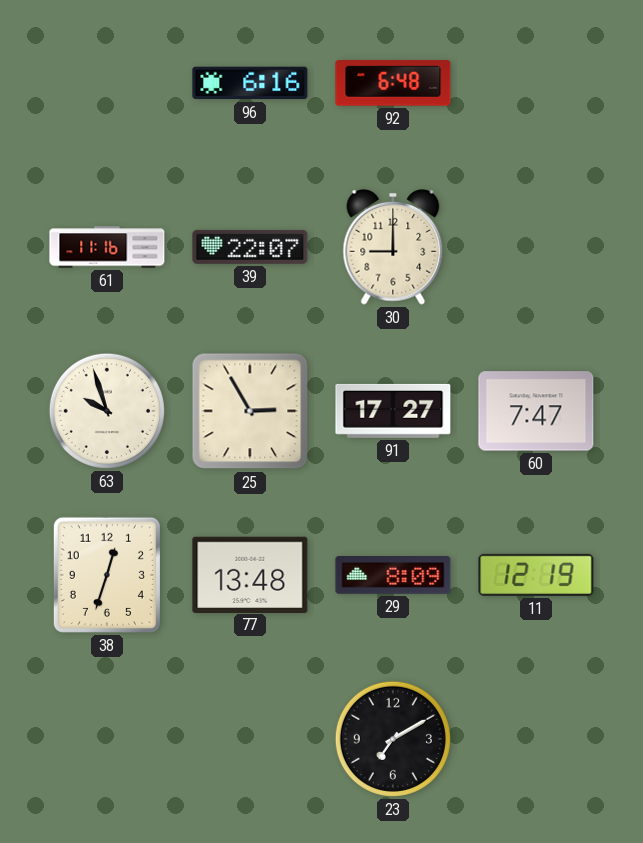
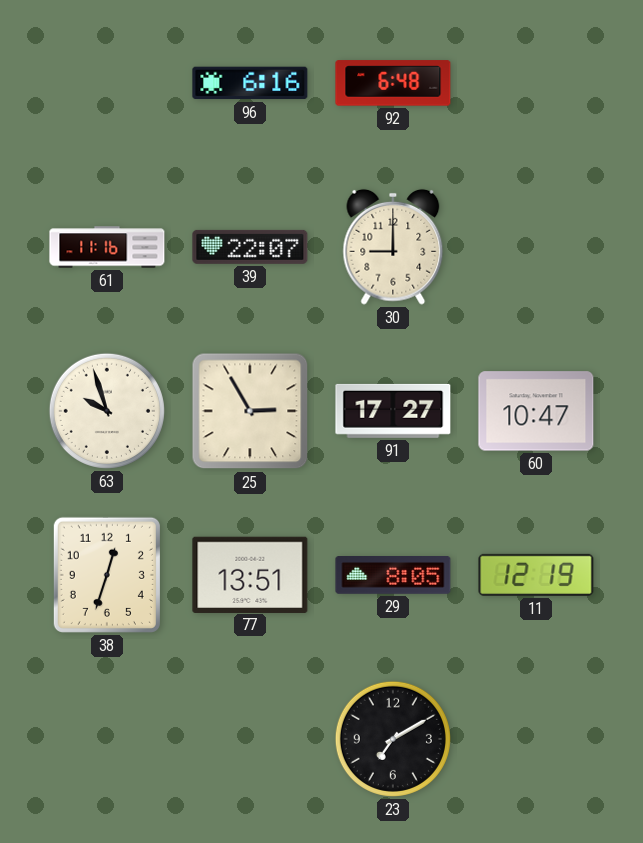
60: 7:47 -> 10:47 (536, 411)
77: 13:48 -> 13:51 (250, 574)
29: 8:09 -> 8:05 (393, 576)
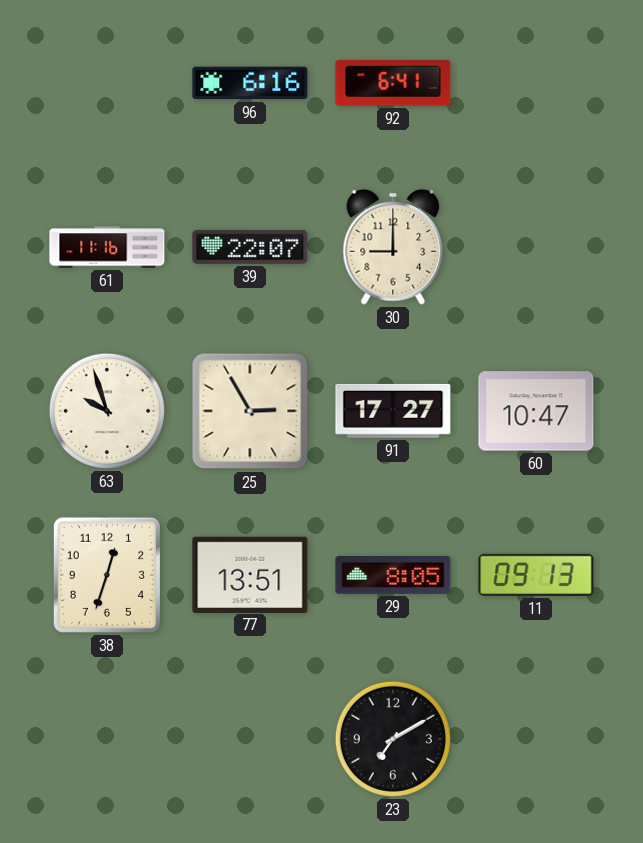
92: 6:48 -> 6:41 (393, 83)
11: 12:19 -> 09:13 (536, 575)
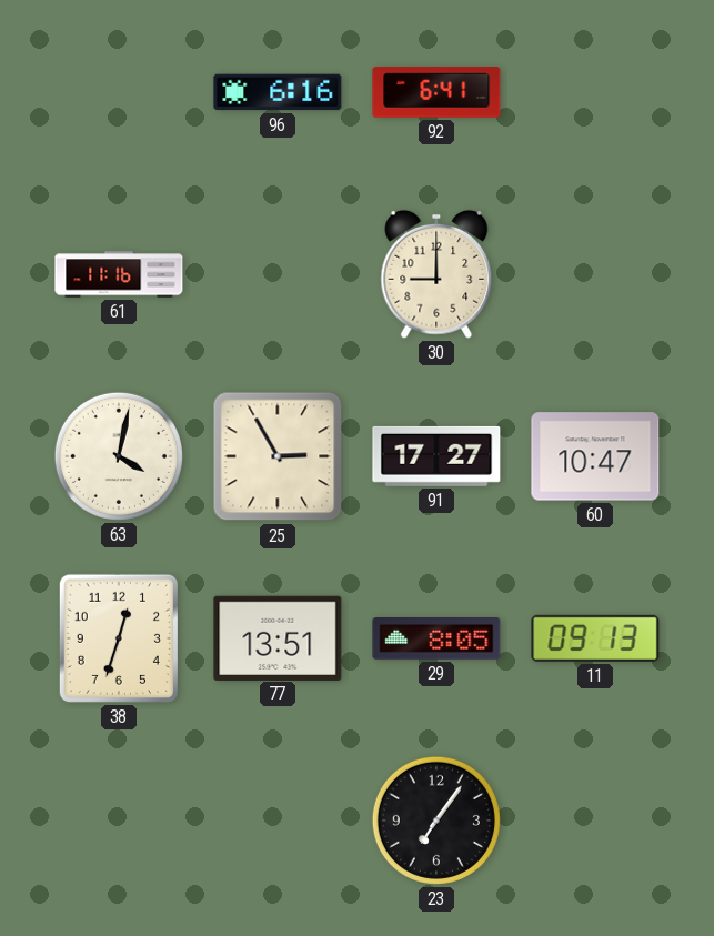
39: 22:07 -> none (250, 247)
63: 9:57 -> 4:02 (119, 456)
23: 7:10 -> 7:06 (436, 821)
